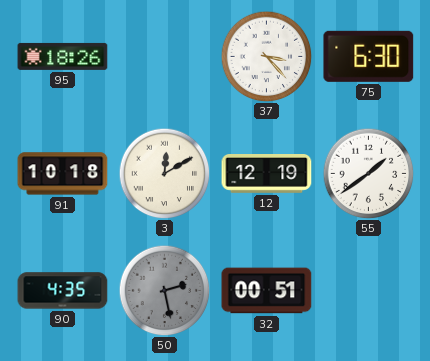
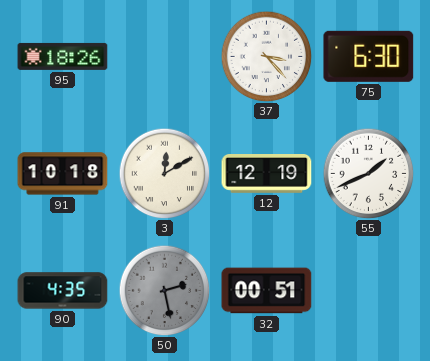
55: 1:39 -> 1:41 (368, 173)
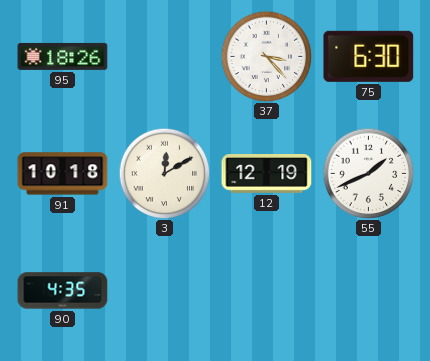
50: 2:28 -> none (164, 290)
32: 00:51 -> none (267, 291)
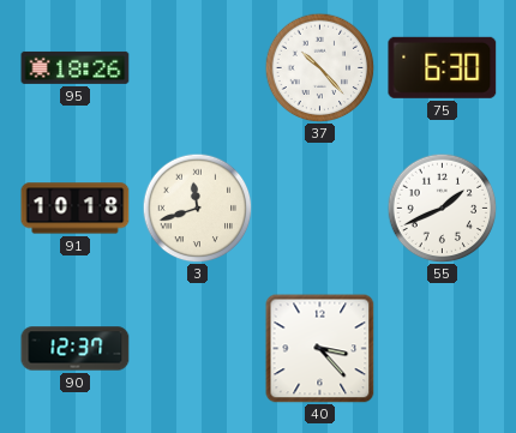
37: 3:23 -> 10:23 (319, 67)
3: 12:10 -> 11:42 (197, 208)
12: 12:19 -> none (267, 174)
90: 4:35 -> 12:37 (76, 349)
40: none -> 3:23 (320, 349)
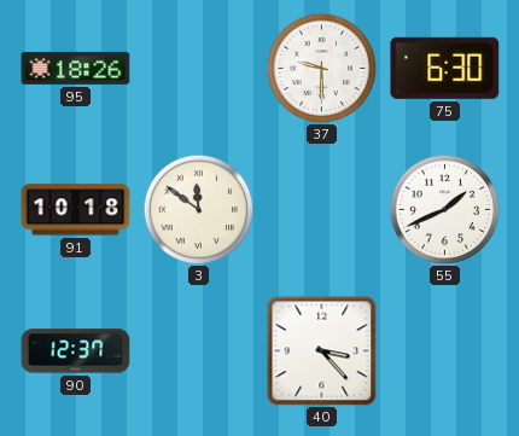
37: 10:23 -> 9:30 (321, 68)
3: 11:42 -> 11:51 (198, 209)
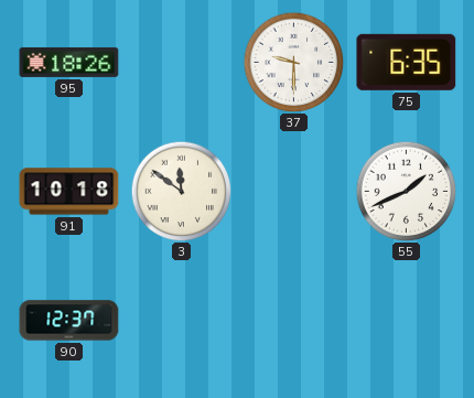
75: 6:30 -> 6:35 (407, 62)
40: 3:23 -> none (322, 351)
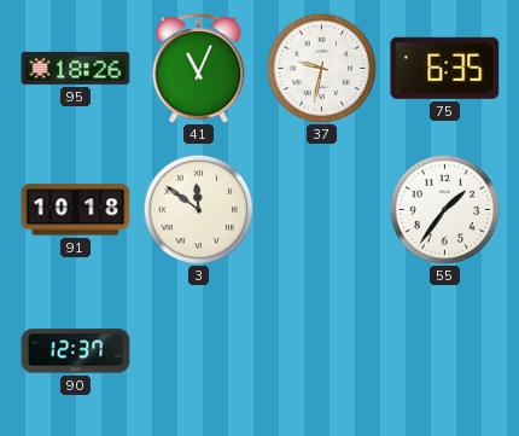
41: none -> 11:04 (199, 69)
37: 9:30 -> 9:32 (321, 68)
55: 1:41 -> 1:36 (444, 209)
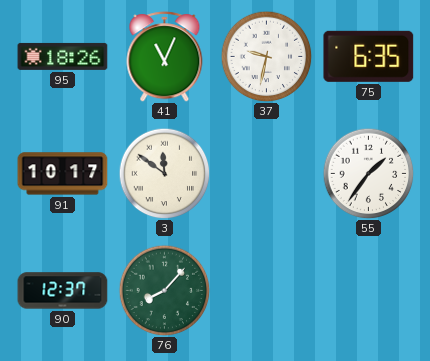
91: 10:18 -> 10:17 (63, 174)
76: none -> 8:07 (164, 290)
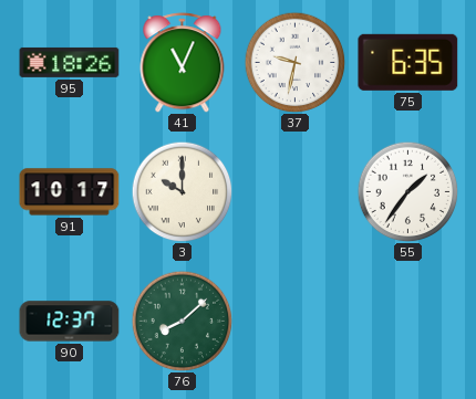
3: 11:51 -> 10:00 (182, 191)
76: 8:07 -> 8:08 (182, 321)
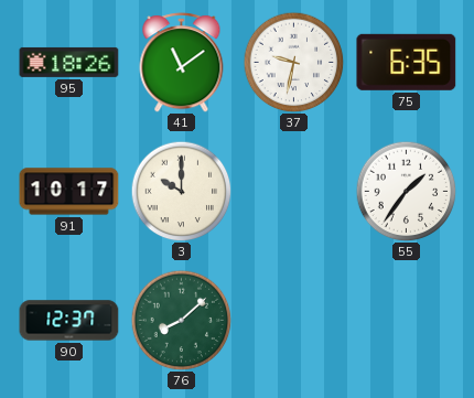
41: 11:04 -> 11:09 (182, 63)
